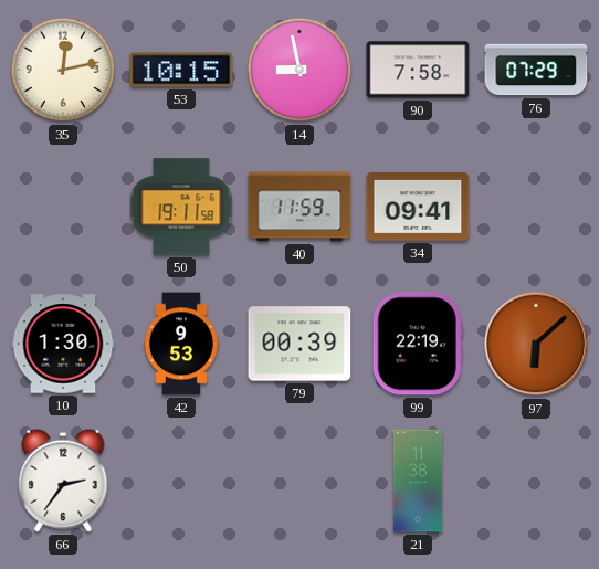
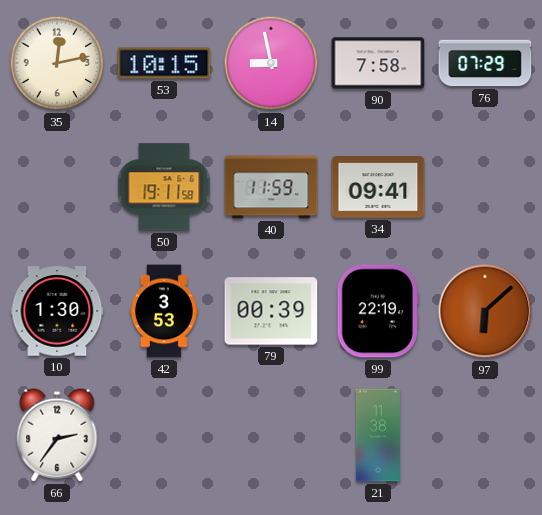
42: 9:53 -> 3:53 (165, 311)
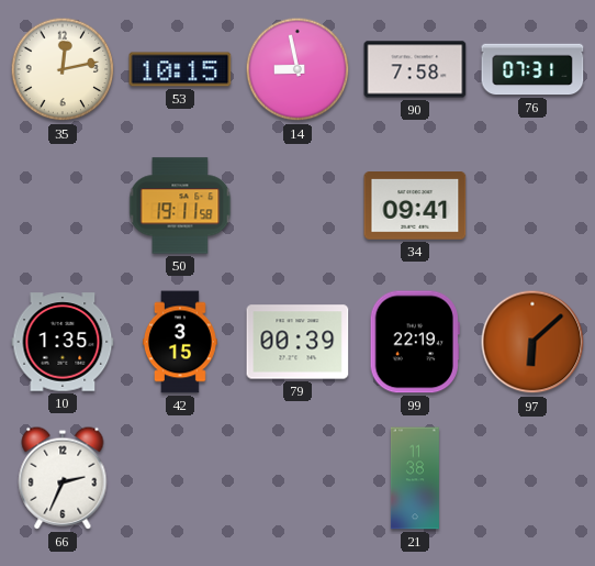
76: 07:29 -> 07:31 (532, 69)
40: 11:59 -> none (271, 187)
10: 1:30 -> 1:35 (63, 342)
42: 3:53 -> 3:15 (181, 342)
66: 2:36 -> 2:34 (63, 478)
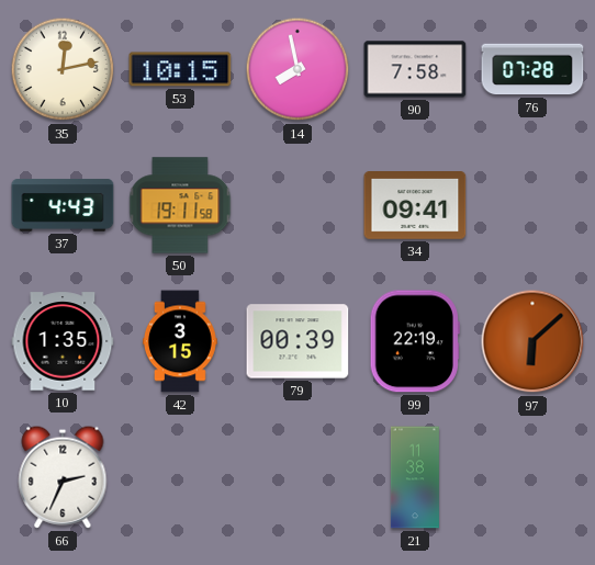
14: 8:58 -> 7:58 (297, 69)
76: 07:31 -> 07:28 (532, 69)
37: none -> 4:43 (63, 205)
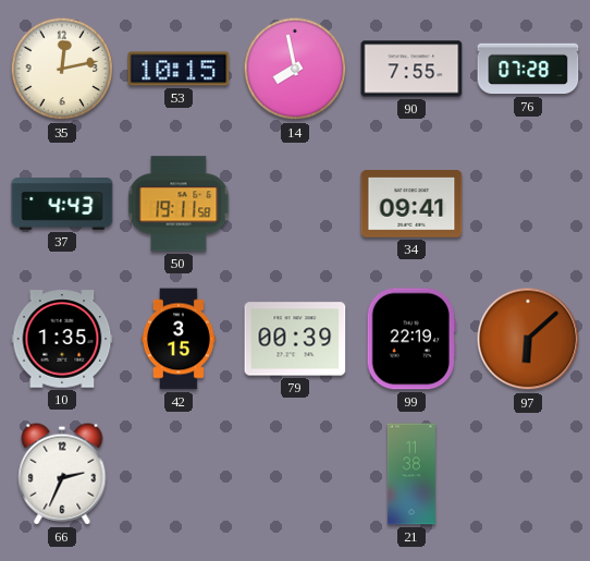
90: 7:58 -> 7:55 (411, 69)
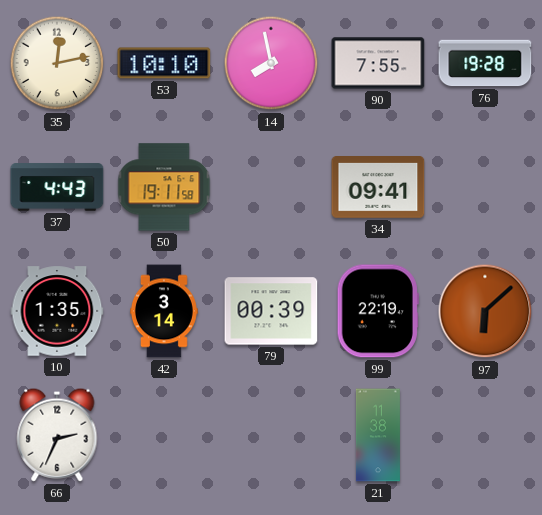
53: 10:15 -> 10:10 (164, 63)
76: 07:28 -> 19:28 (485, 63)
42: 3:15 -> 3:14 (165, 311)
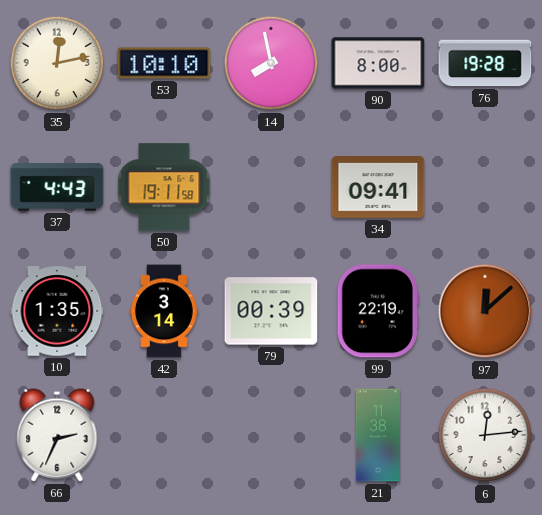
90: 7:55 -> 8:00 (378, 63)
97: 6:08 -> 12:08 (485, 311)
6: none -> 12:14 (485, 435)
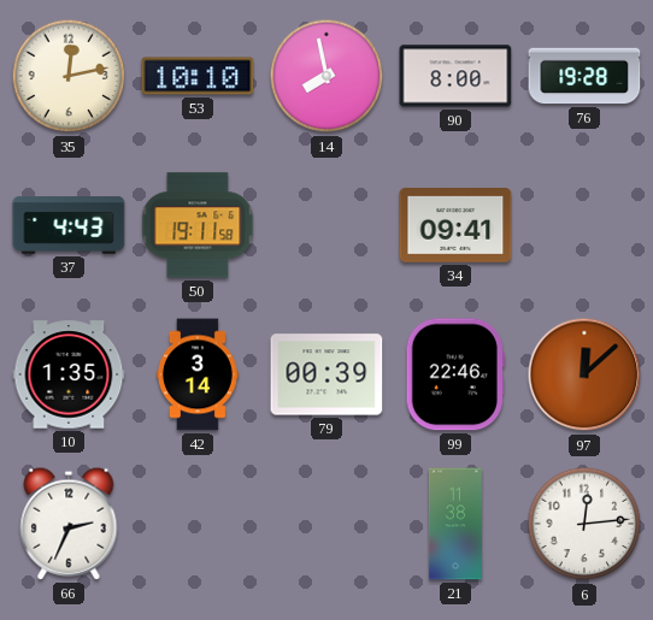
99: 22:19 -> 22:46 (455, 374)
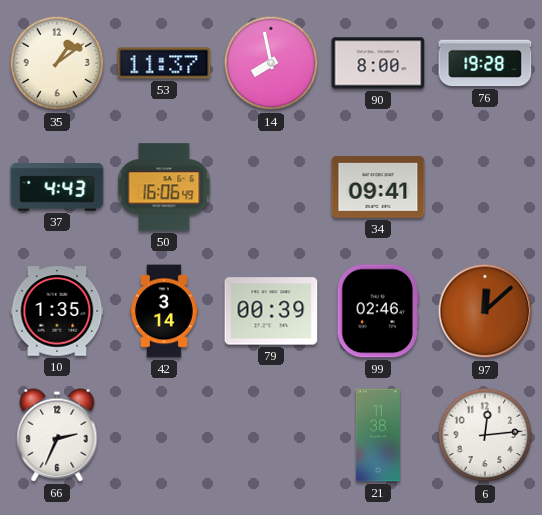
35: 12:13 -> 1:09 (57, 63)
53: 10:10 -> 11:37 (164, 63)
50: 19:11 -> 16:06 (164, 187)
99: 22:46 -> 02:46 (378, 311)
